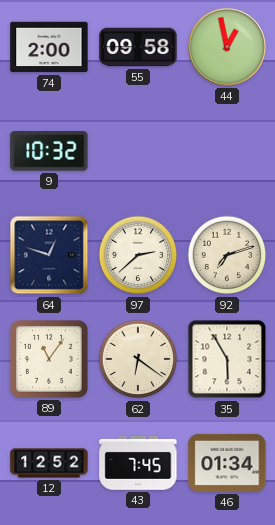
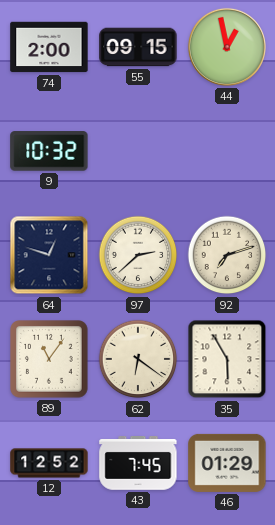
55: 09:58 -> 09:15 (138, 47)
46: 01:34 -> 01:29 (227, 463)
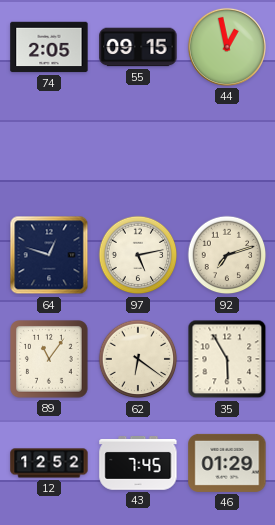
74: 2:00 -> 2:05 (49, 47)
9: 10:32 -> none (49, 151)
97: 2:38 -> 5:13 (138, 255)
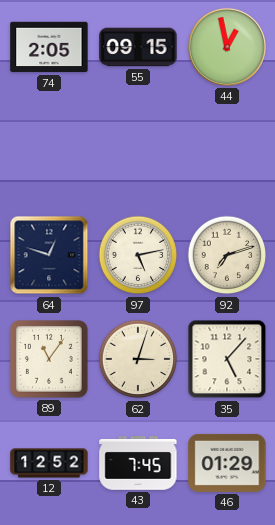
62: 6:21 -> 3:03 (138, 359)
35: 5:55 -> 5:07 (227, 359)
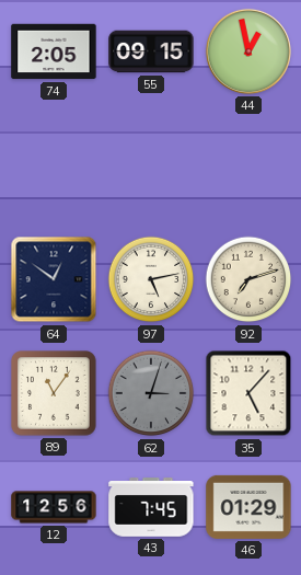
64: 12:48 -> 12:51 (54, 279)
62 dial: cream -> grey (151, 393)
12: 12:52 -> 12:56 (54, 507)
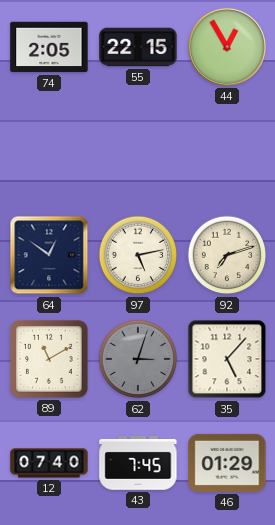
55: 09:15 -> 22:15 (138, 47)
44: 12:58 -> 12:55 (227, 47)
89: 11:06 -> 11:10 (49, 359)
12: 12:56 -> 07:40 (49, 463)
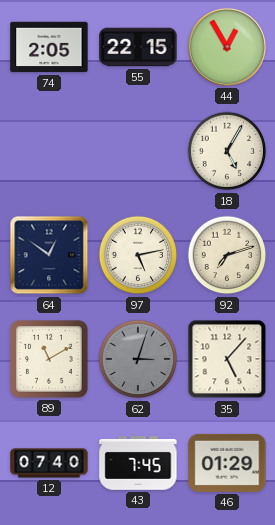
18: none -> 5:05 (227, 151)
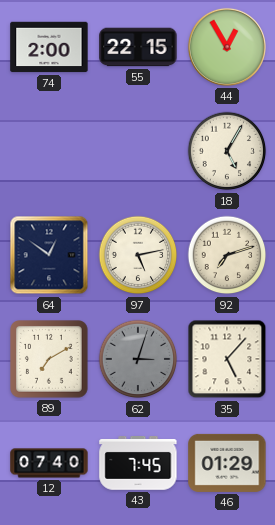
74: 2:05 -> 2:00 (49, 47)
89: 11:10 -> 7:10 (49, 359)
